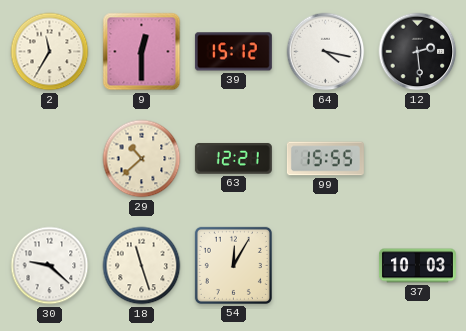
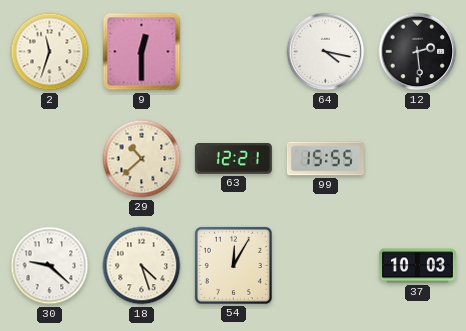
2: 11:35 -> 11:33 (50, 52)
39: 15:12 -> none (233, 52)
18: 11:27 -> 4:27 (142, 266)
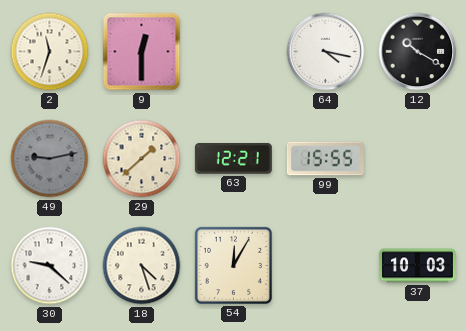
12: 2:29 -> 10:20 (418, 52)
49: none -> 9:13 (50, 159)
29: 10:38 -> 1:38 (142, 159)
